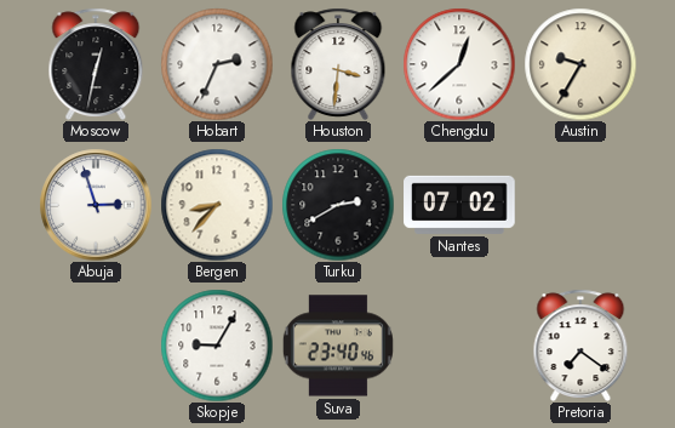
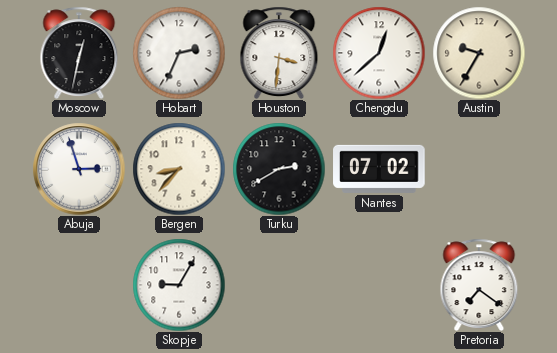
Suva: 23:40 -> none (338, 346)
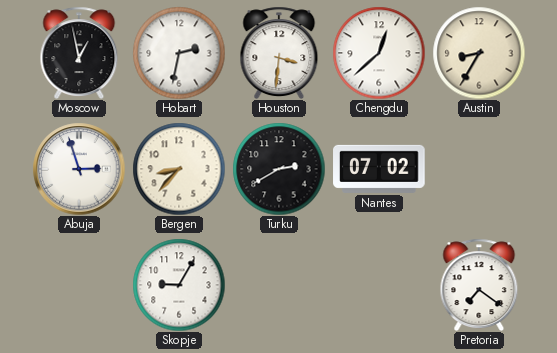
Moscow: 12:32 -> 12:58 (79, 53)
Hobart: 2:34 -> 2:32 (179, 53)
Austin: 9:35 -> 8:35 (479, 53)
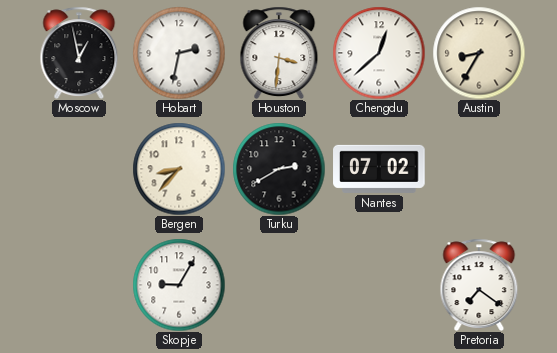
Abuja: 2:57 -> none (79, 169)
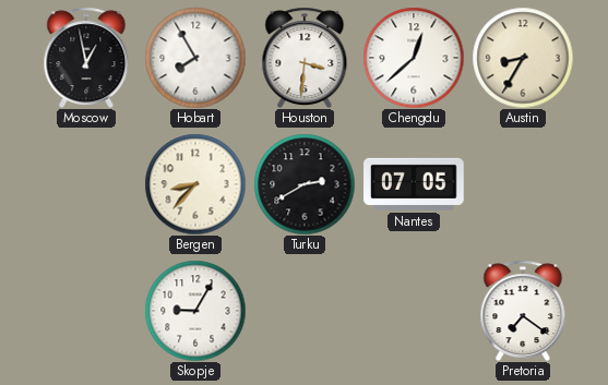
Hobart: 2:32 -> 7:55 (195, 58)
Nantes: 07:02 -> 07:05 (414, 184)
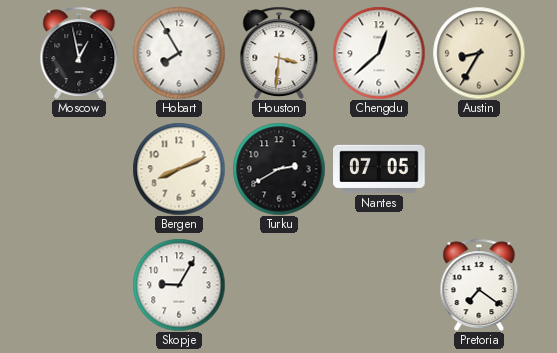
Bergen: 8:37 -> 8:11 (179, 169)
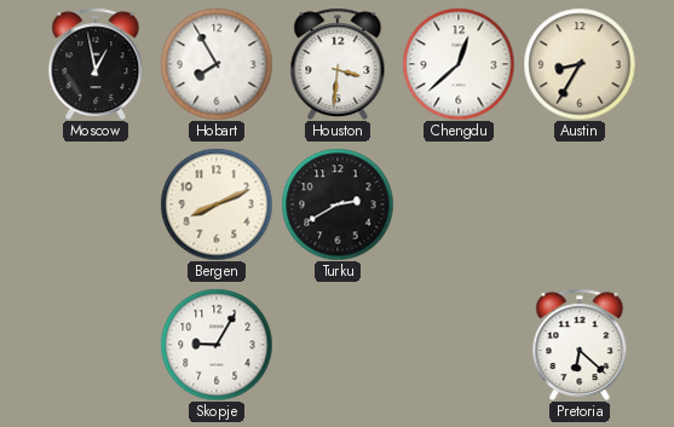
Nantes: 07:05 -> none (379, 169)
Pretoria: 7:21 -> 6:22 (580, 345)
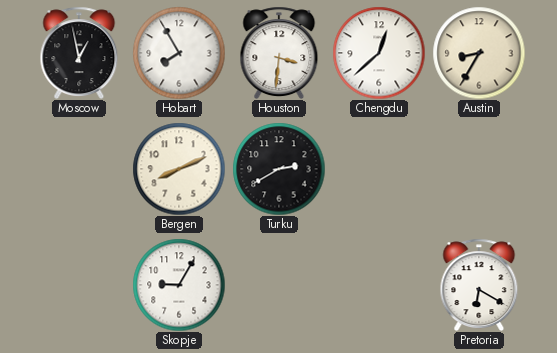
Pretoria: 6:22 -> 6:20 (479, 285)
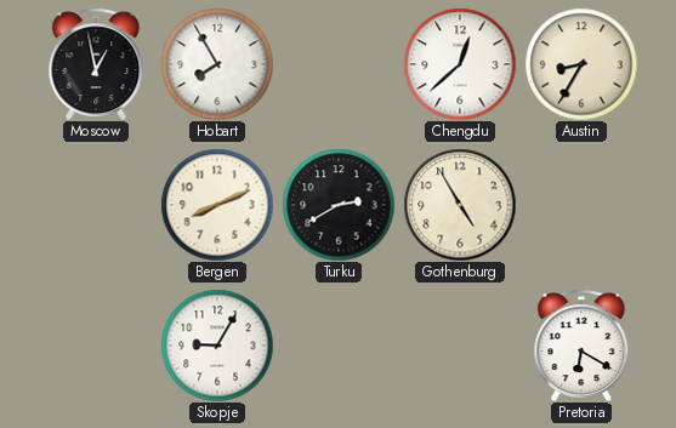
Houston: 3:31 -> none (279, 53)
Gothenburg: none -> 4:55 (460, 205)
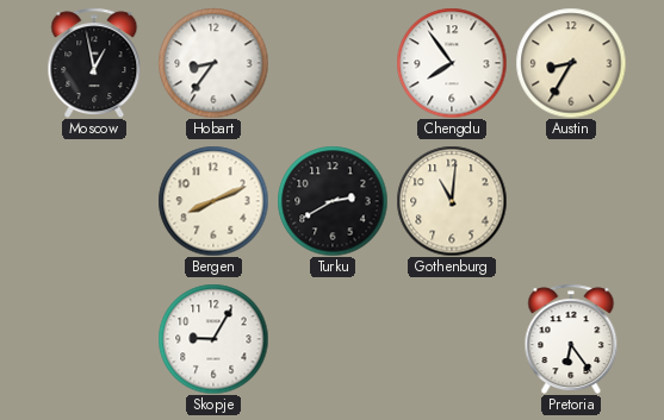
Hobart: 7:55 -> 8:36 (213, 63)
Chengdu: 12:38 -> 7:54 (452, 63)
Gothenburg: 4:55 -> 11:01 (452, 201)
Pretoria: 6:20 -> 6:24 (571, 339)
